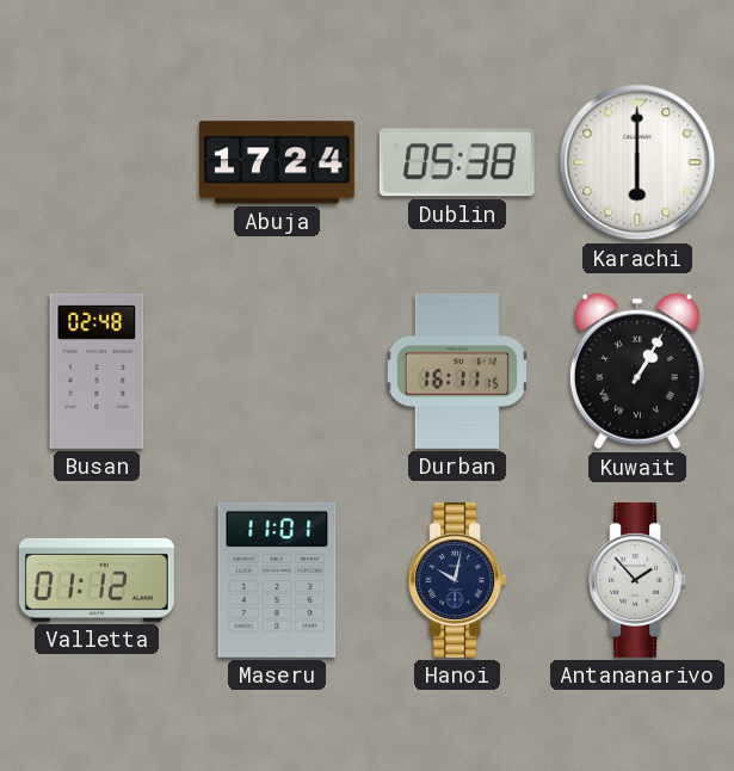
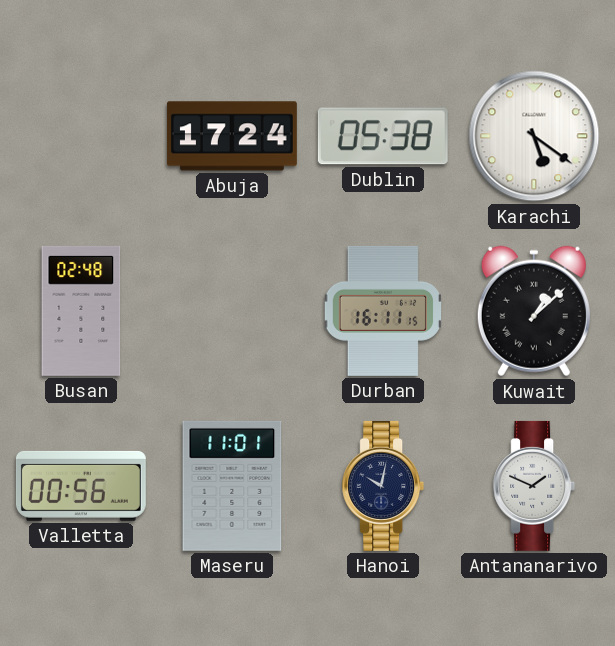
Karachi: 6:00 -> 5:21 (534, 136)
Kuwait: 1:05 -> 1:08 (534, 311)
Valletta: 01:12 -> 00:56 (81, 486)
Antananarivo: 1:53 -> 1:49 (534, 486)
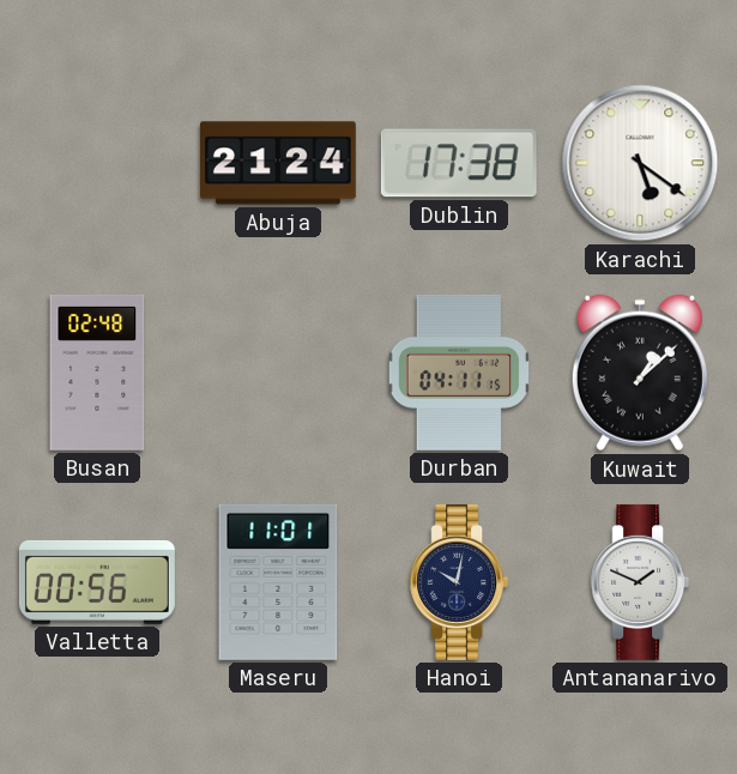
Abuja: 17:24 -> 21:24 (278, 163)
Dublin: 05:38 -> 17:38 (459, 163)
Durban: 16:11 -> 04:11 (458, 373)
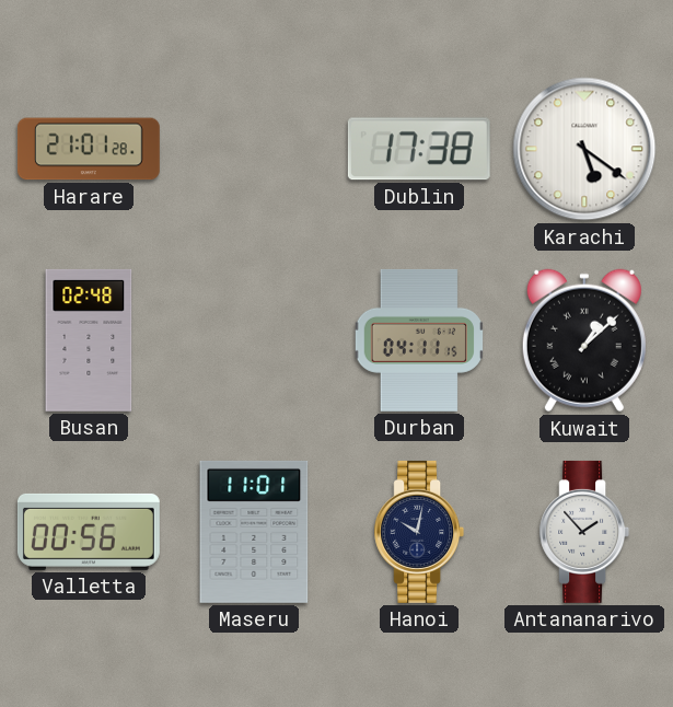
Harare: none -> 21:01 (89, 149)
Abuja: 21:24 -> none (278, 163)
Antananarivo: 1:49 -> 1:53 (584, 532)
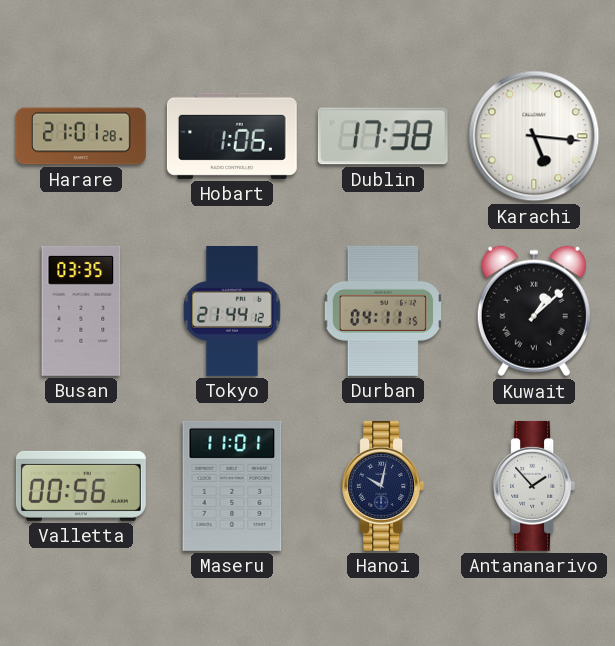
Hobart: none -> 1:06 (232, 136)
Karachi: 5:21 -> 5:16 (534, 136)
Busan: 02:48 -> 03:35 (81, 311)
Tokyo: none -> 21:44 (233, 311)
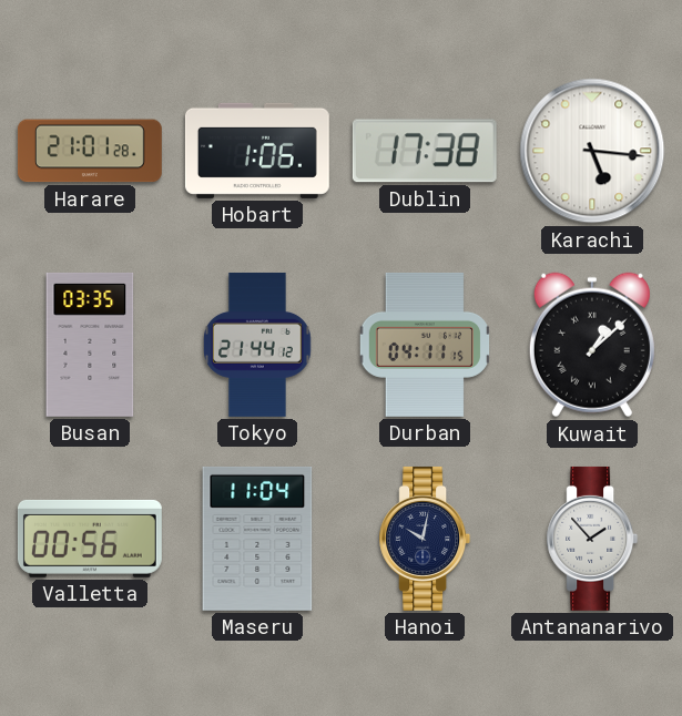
Maseru: 11:01 -> 11:04 (257, 539)
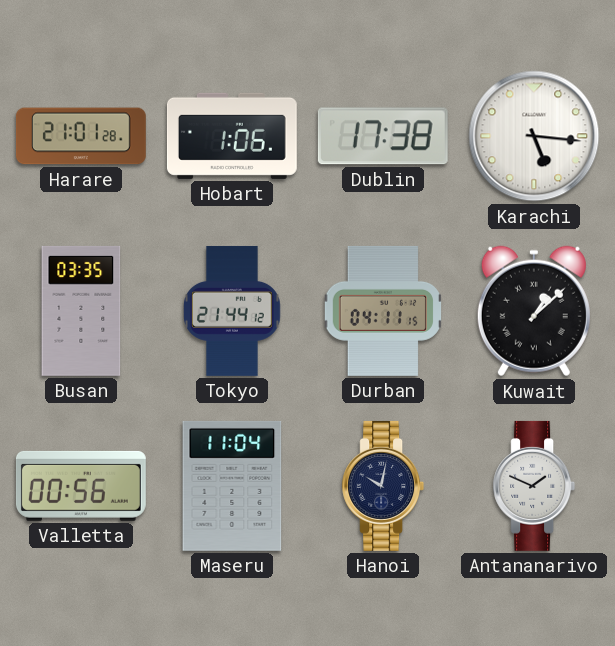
Antananarivo: 1:53 -> 1:49 (534, 486)
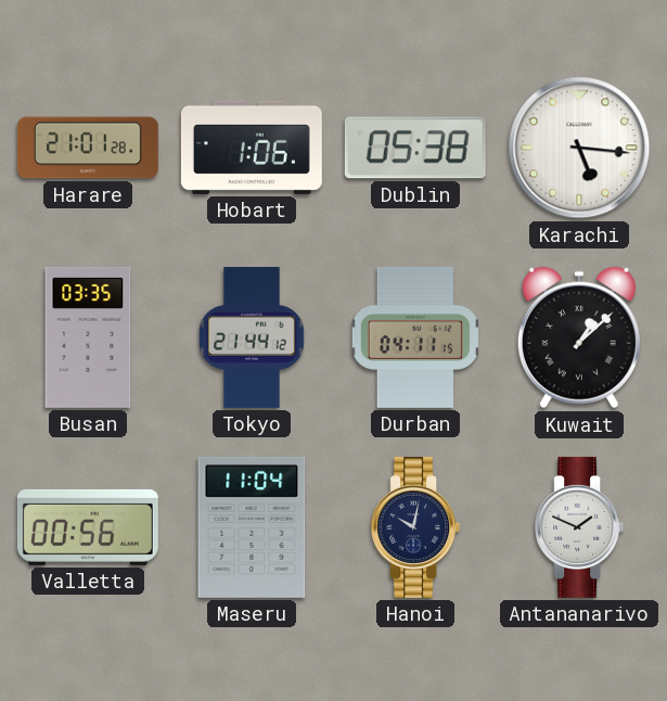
Dublin: 17:38 -> 05:38 (415, 148)
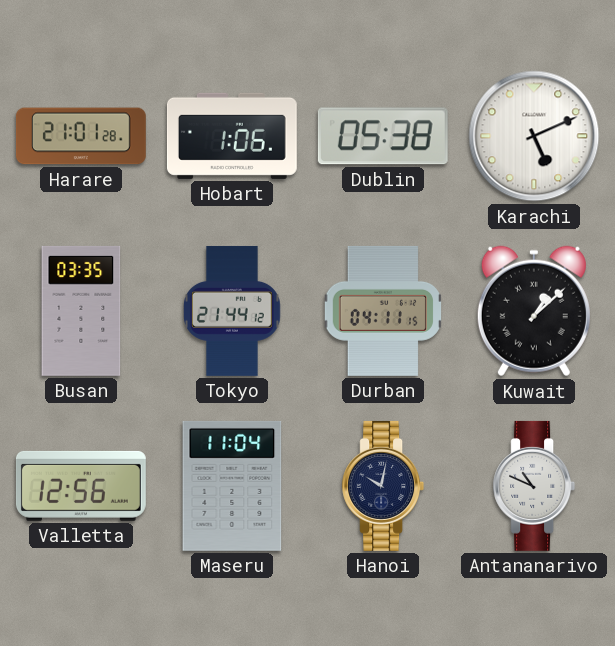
Karachi: 5:16 -> 5:11 (534, 136)
Valletta: 00:56 -> 12:56 (81, 486)
Antananarivo: 1:49 -> 10:49 (534, 486)
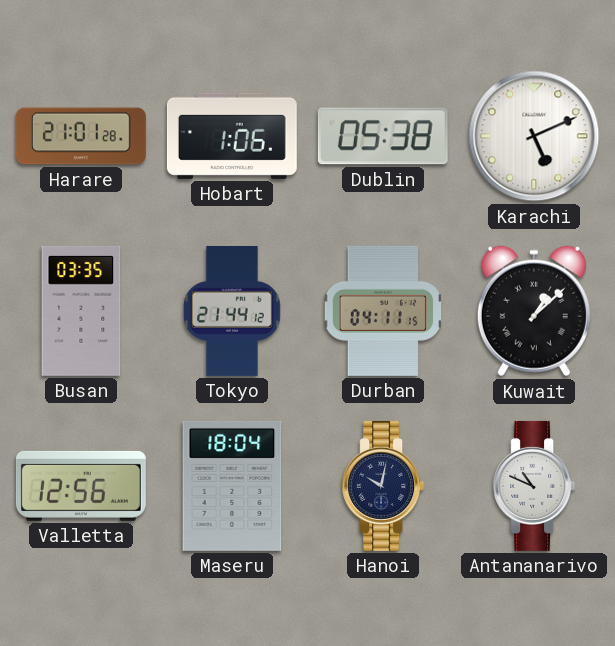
Maseru: 11:04 -> 18:04 (232, 486)
